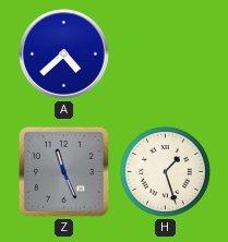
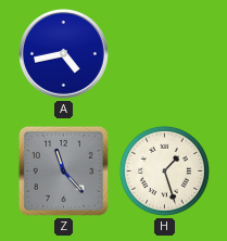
A: 4:38 -> 4:43 (64, 54)
Z: 11:26 -> 11:23 (63, 170)
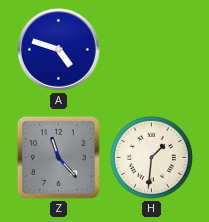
A: 4:43 -> 4:48 (59, 50)
H: 1:27 -> 1:31 (151, 157)
